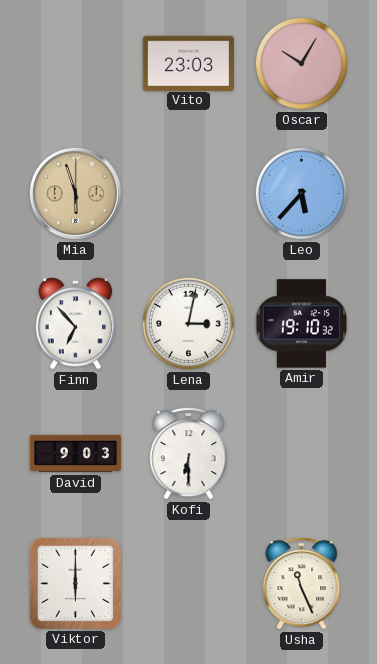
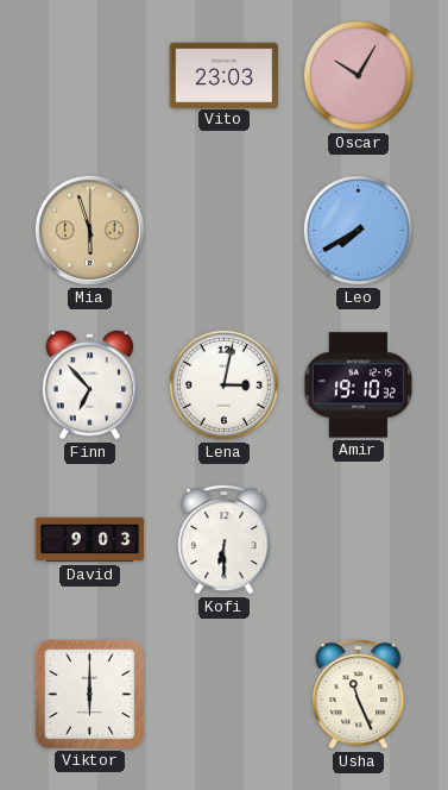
Leo: 5:37 -> 7:40 (358, 230)
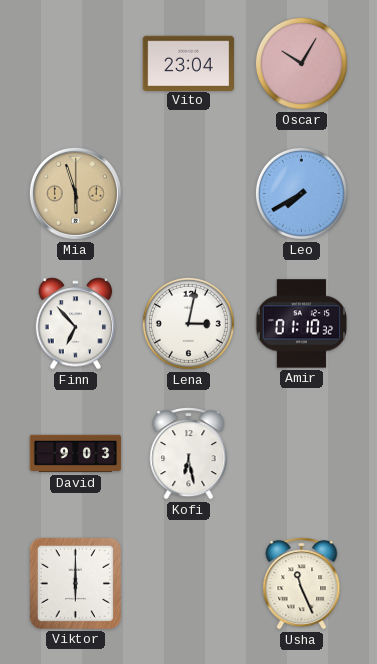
Vito: 23:03 -> 23:04 (189, 63)
Amir: 19:10 -> 01:10 (302, 324)
Kofi: 6:30 -> 6:28 (189, 454)
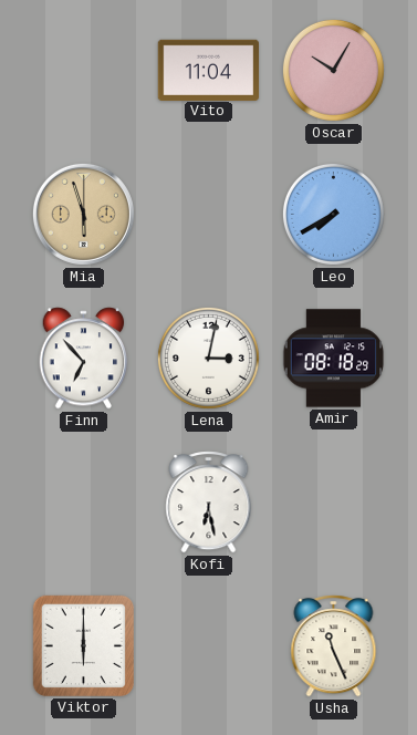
Vito: 23:04 -> 11:04 (209, 70)
Amir: 01:10 -> 08:18 (334, 359)
David: 9:03 -> none (76, 454)
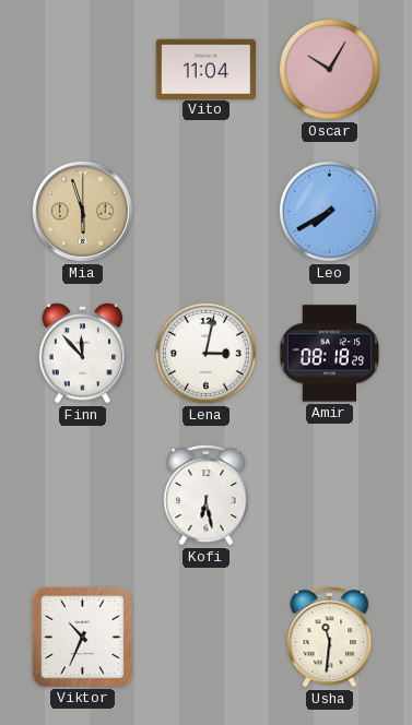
Finn: 6:53 -> 11:53 (83, 354)
Viktor: 6:00 -> 10:34 (82, 637)
Usha: 11:26 -> 11:31 (330, 638)
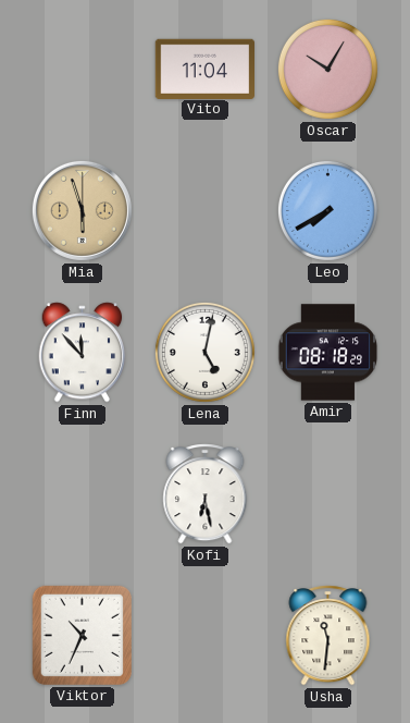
Lena: 3:02 -> 5:02 (204, 352)
